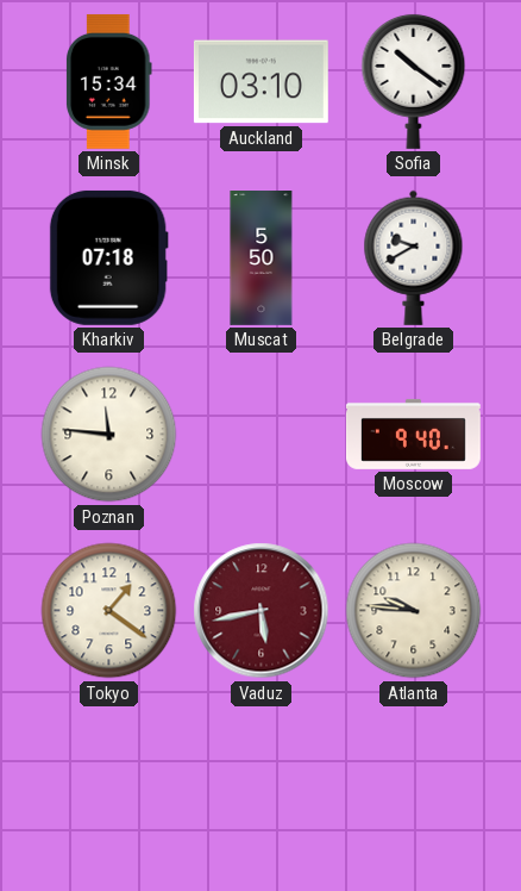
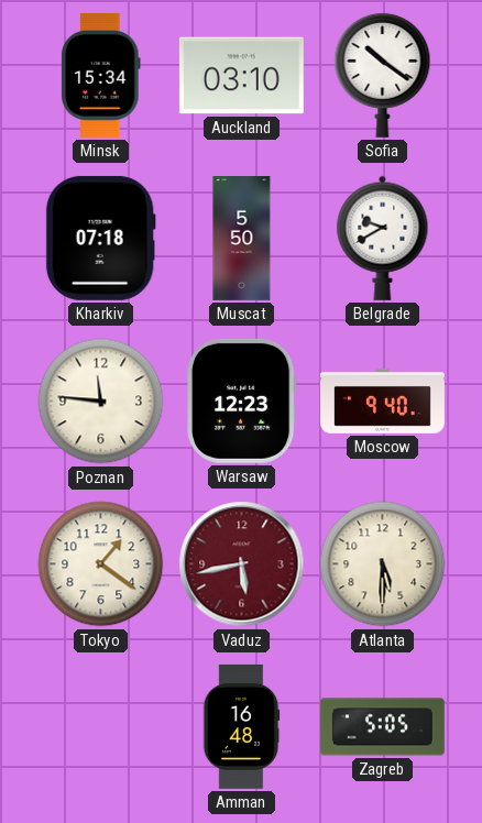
Warsaw: none -> 12:23 (242, 400)
Atlanta: 9:46 -> 5:30 (383, 564)
Amman: none -> 16:48 (241, 727)
Zagreb: none -> 5:05 (382, 727)
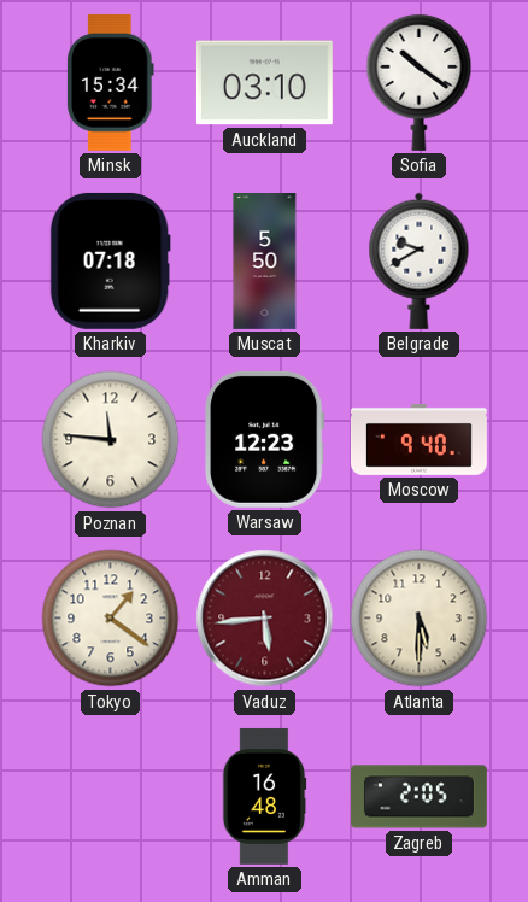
Vaduz: 5:43 -> 5:44 (265, 619)
Zagreb: 5:05 -> 2:05 (418, 797)
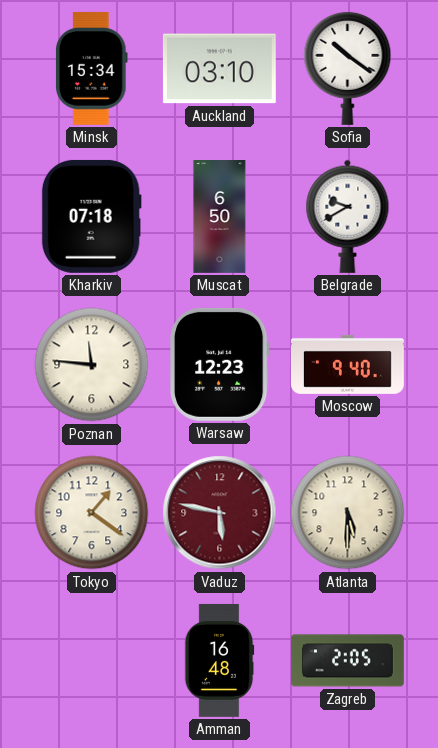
Muscat: 5:50 -> 6:50 (220, 217)
Vaduz: 5:44 -> 5:47 (220, 513)
